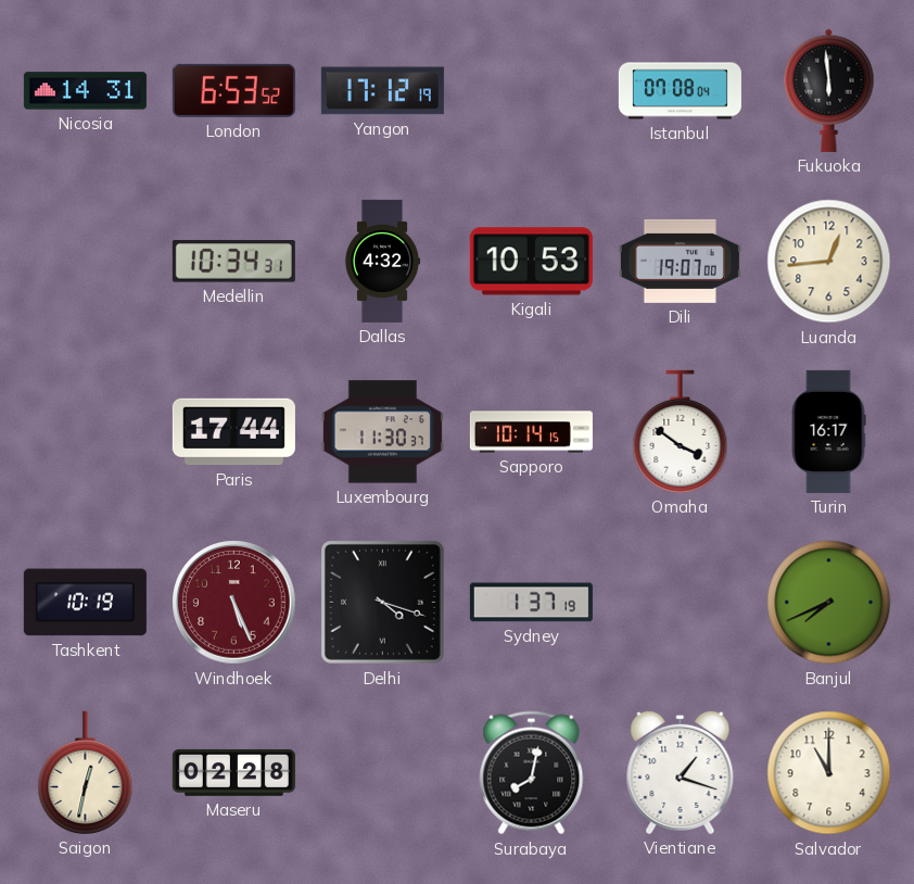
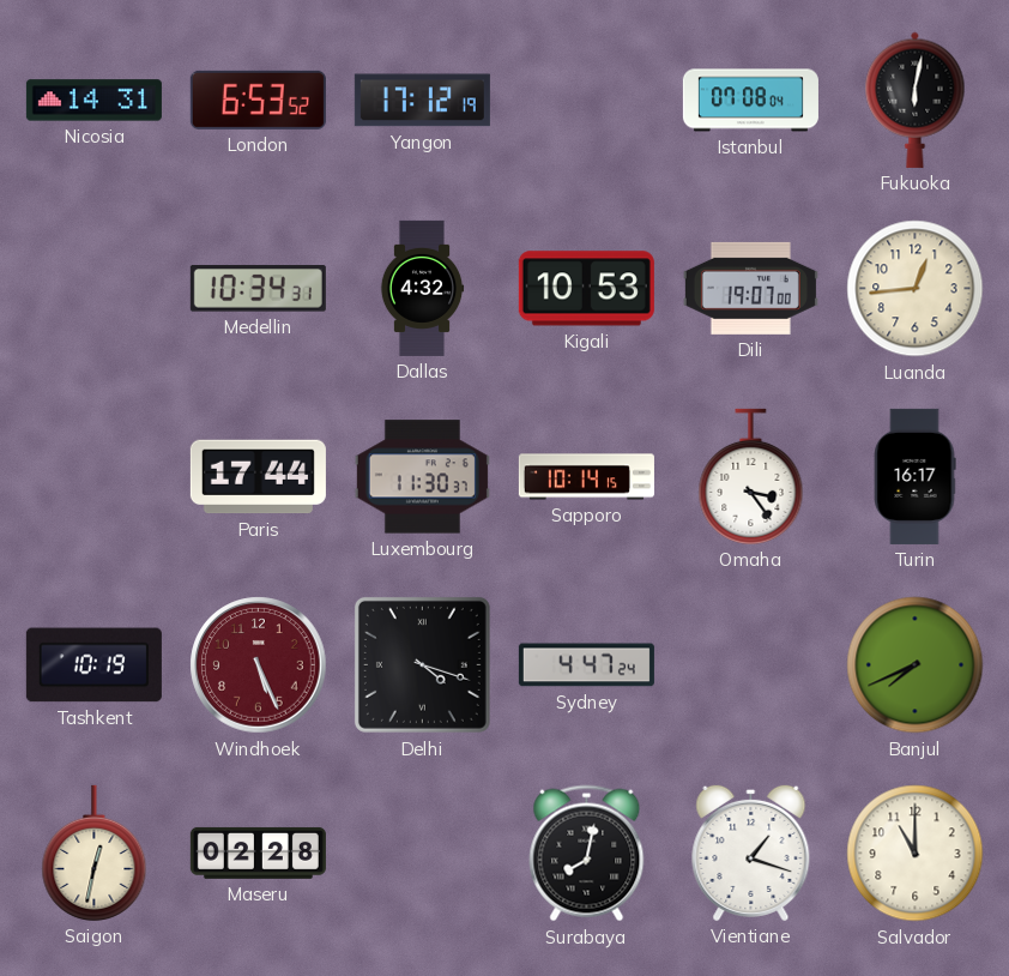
Fukuoka: 5:59 -> 6:02 (916, 100)
Omaha: 3:51 -> 3:24 (751, 476)
Sydney: 1:37 -> 4:47 (586, 665)
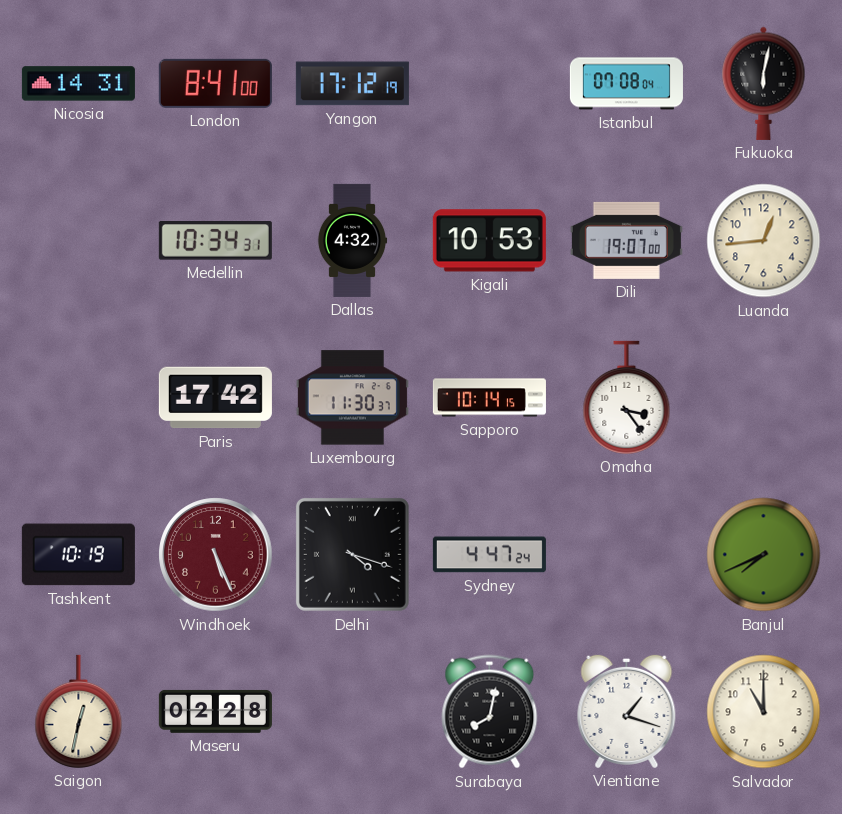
London: 6:53 -> 8:41 (215, 83)
Paris: 17:44 -> 17:42 (215, 398)
Turin: 16:17 -> none (914, 476)
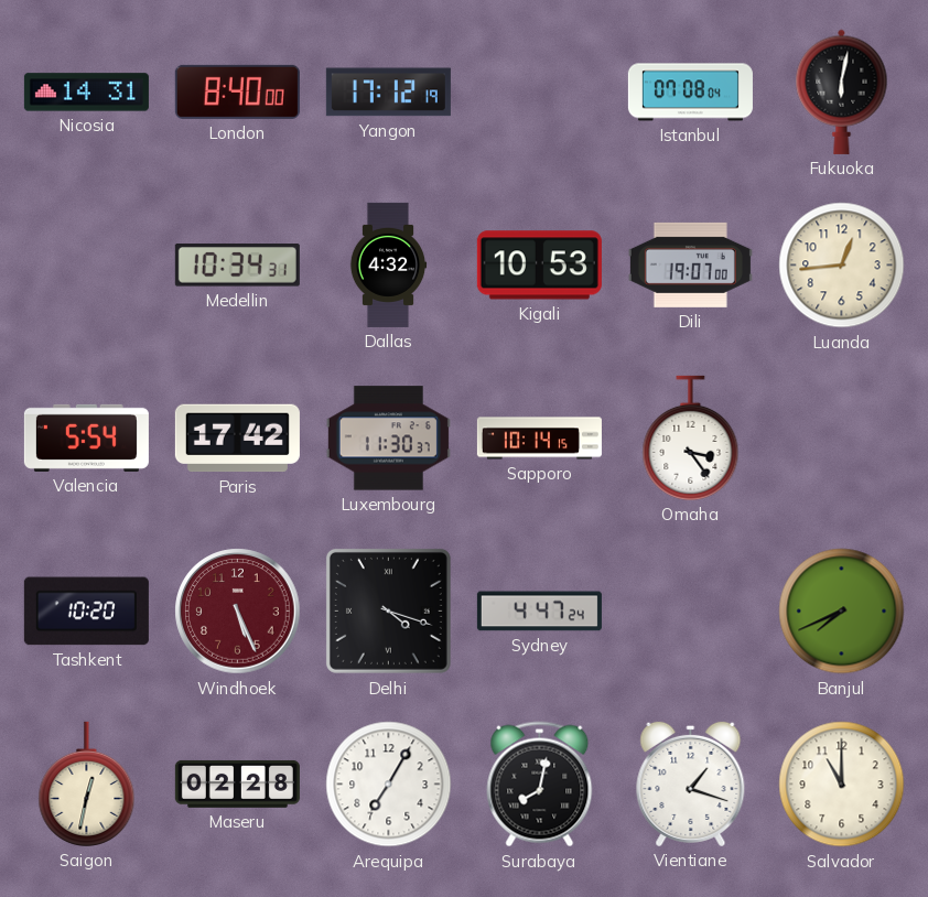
London: 8:41 -> 8:40 (237, 91)
Valencia: none -> 5:54 (86, 437)
Tashkent: 10:19 -> 10:20 (86, 612)
Arequipa: none -> 7:05 (389, 785)
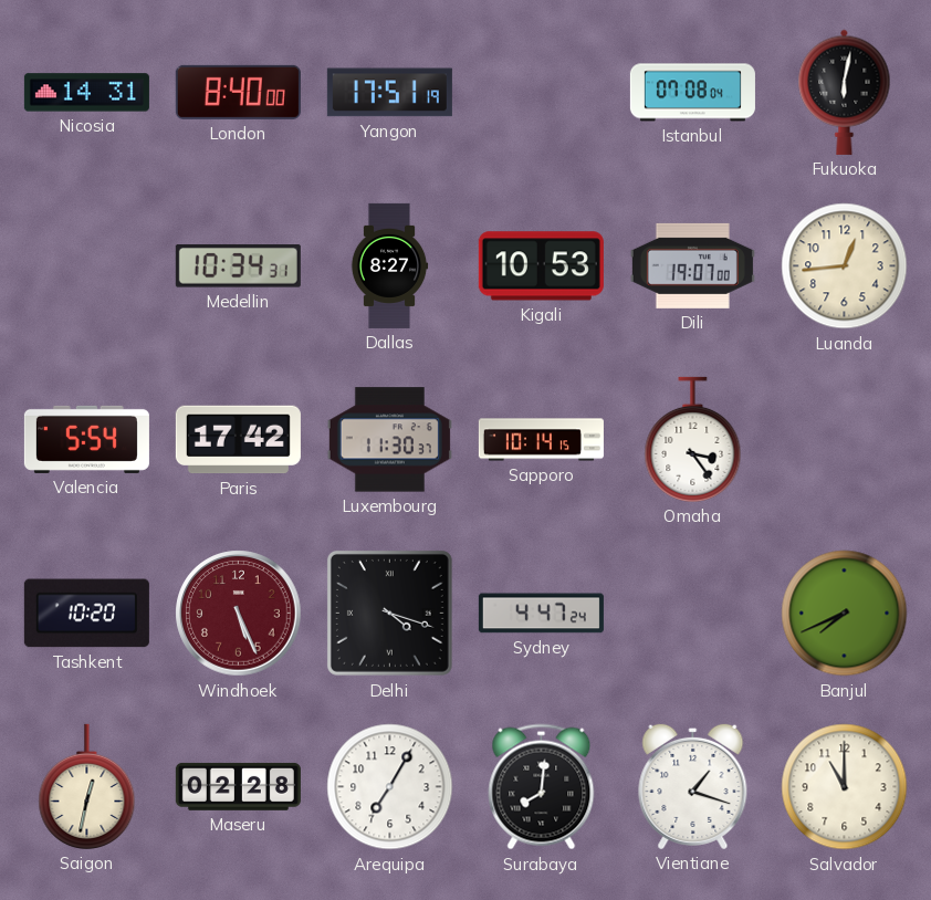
Yangon: 17:12 -> 17:51 (389, 93)
Dallas: 4:32 -> 8:27 (389, 265)
Surabaya: 8:02 -> 8:01 (542, 787)
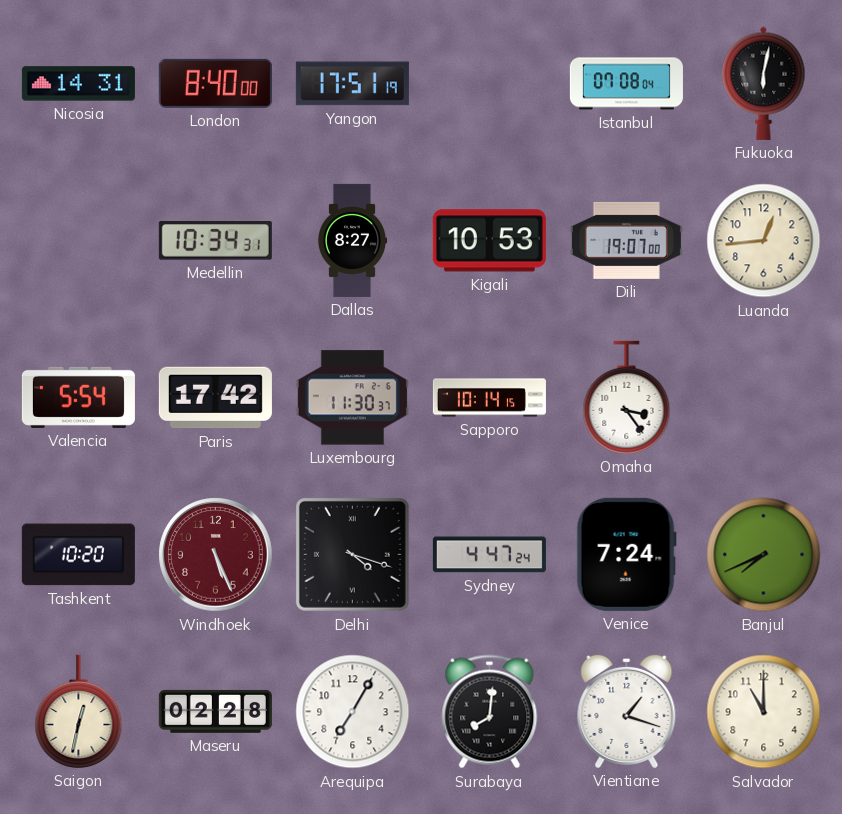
Venice: none -> 7:24 (626, 554)
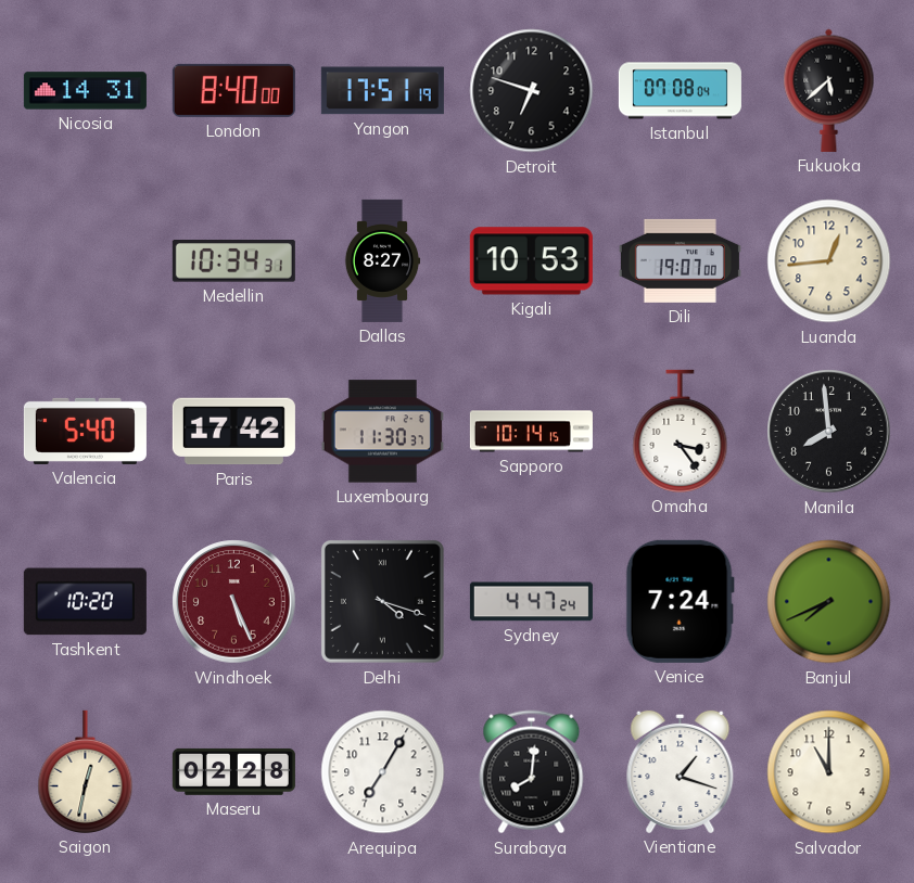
Detroit: none -> 6:48 (532, 91)
Fukuoka: 6:02 -> 5:38 (829, 90)
Valencia: 5:54 -> 5:40 (85, 431)
Manila: none -> 7:59 (829, 432)
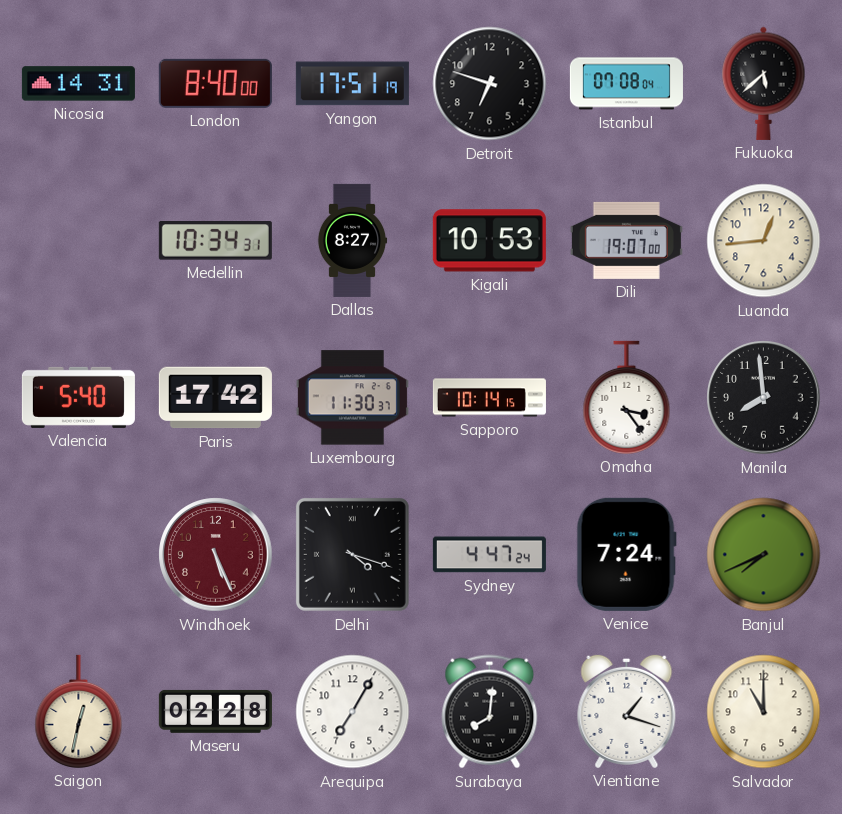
Tashkent: 10:20 -> none (85, 602)
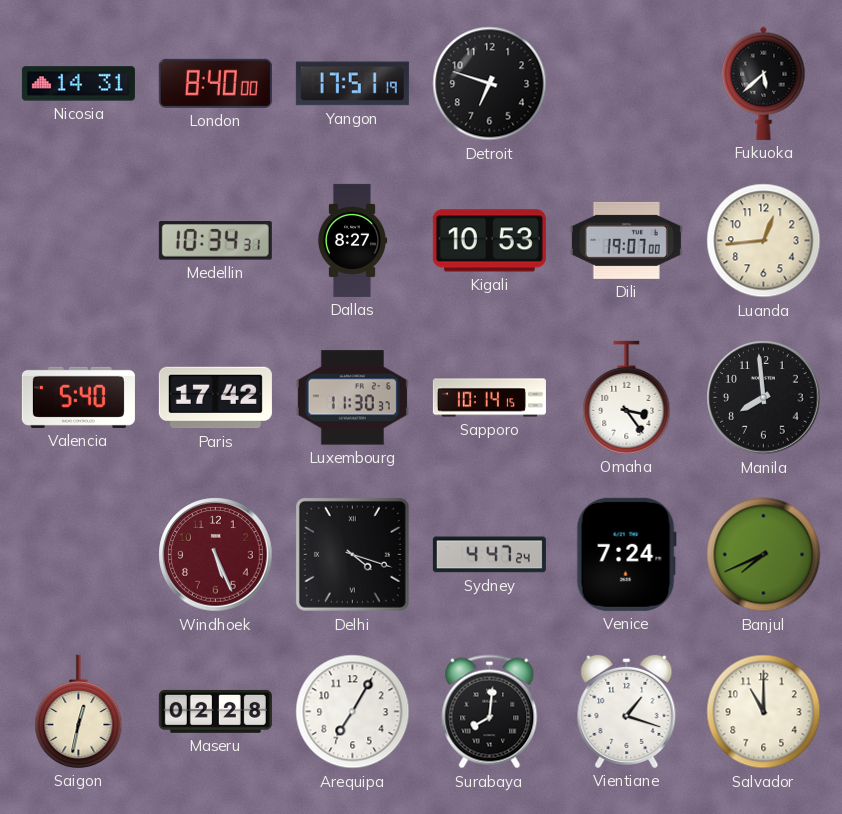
Istanbul: 07:08 -> none (626, 84)
